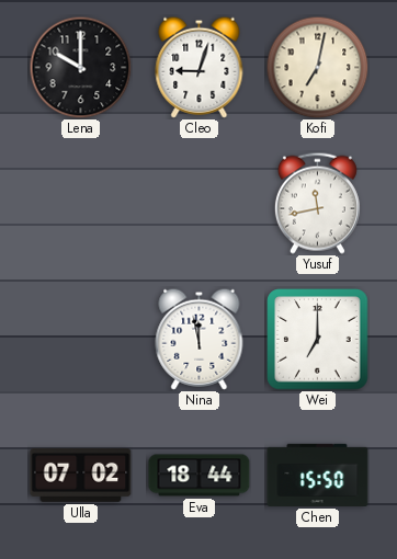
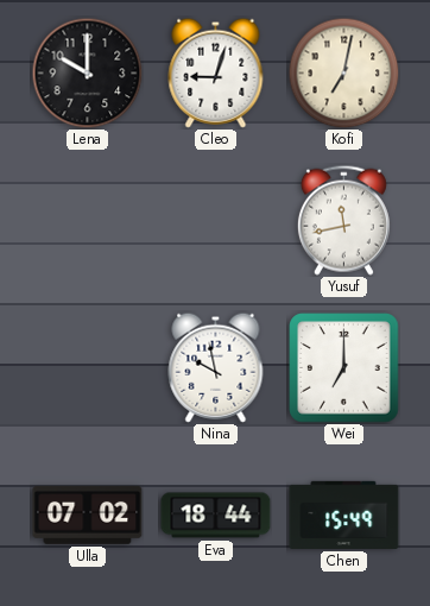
Nina: 11:58 -> 9:58 (216, 367)
Chen: 15:50 -> 15:49 (344, 515)
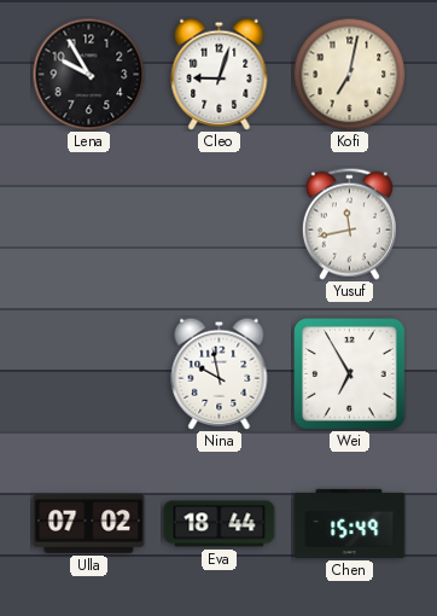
Lena: 10:00 -> 9:55 (88, 74)
Wei: 7:00 -> 6:55 (350, 374)
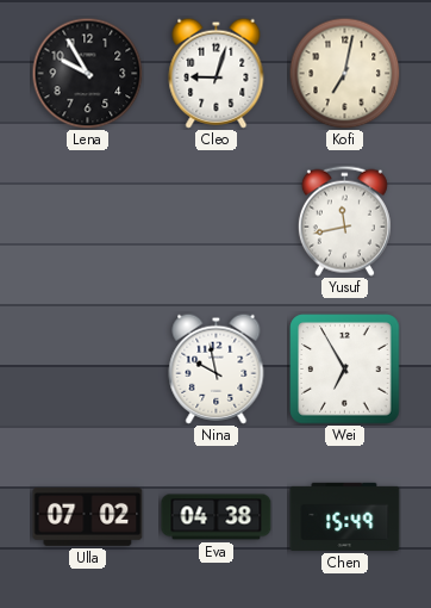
Eva: 18:44 -> 04:38 (217, 517)
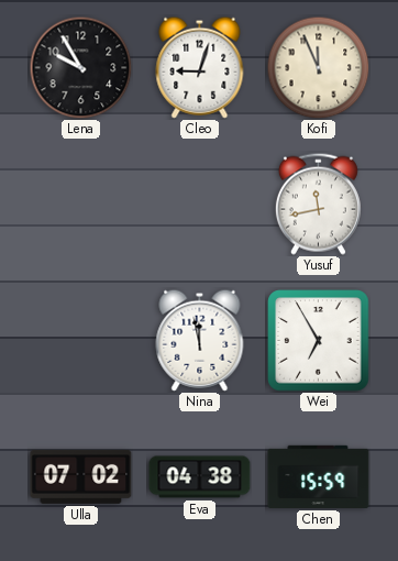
Kofi: 7:02 -> 11:56 (318, 67)
Nina: 9:58 -> 11:58 (200, 340)
Chen: 15:49 -> 15:59 (319, 476)
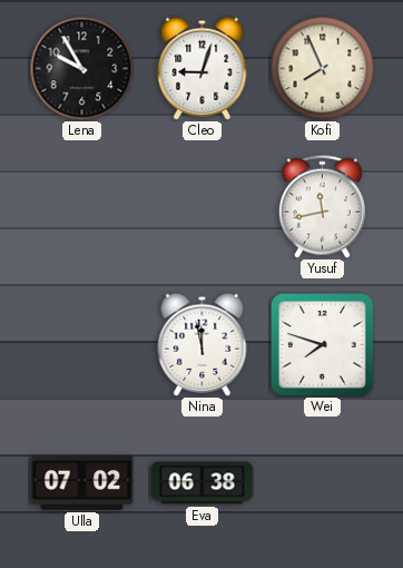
Kofi: 11:56 -> 7:56 (322, 68)
Wei: 6:55 -> 7:48 (323, 345)
Eva: 04:38 -> 06:38 (203, 483)
Chen: 15:59 -> none (319, 476)
